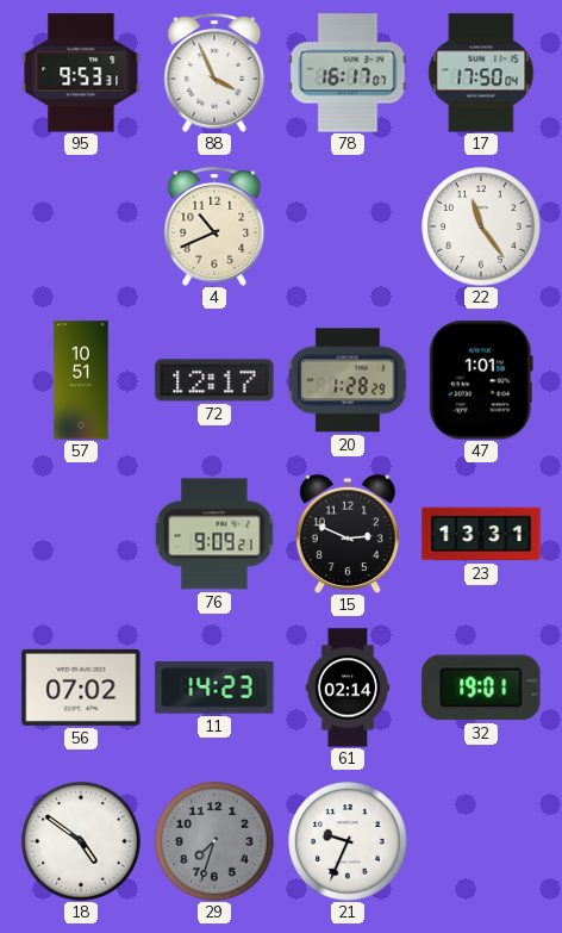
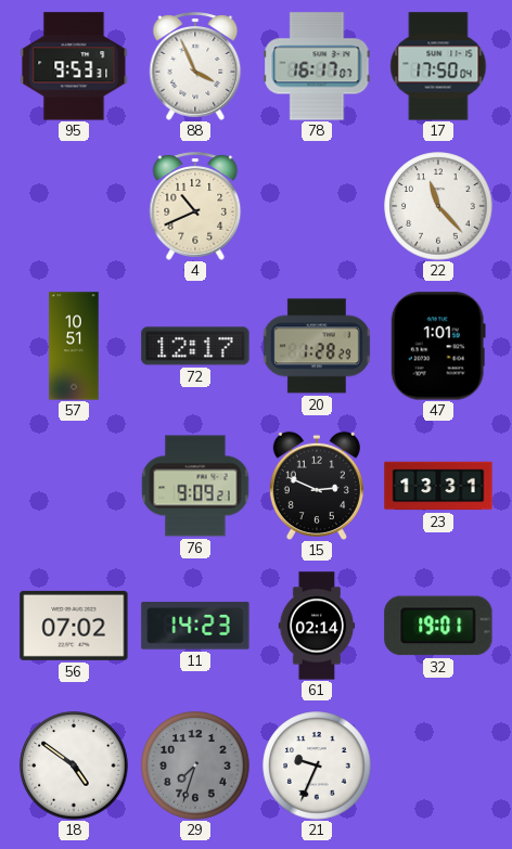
22: 11:24 -> 11:23 (438, 206)
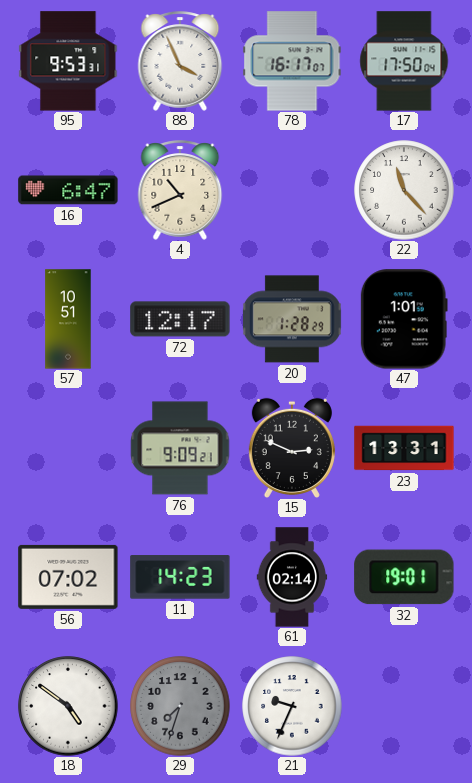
16: none -> 6:47 (68, 190)
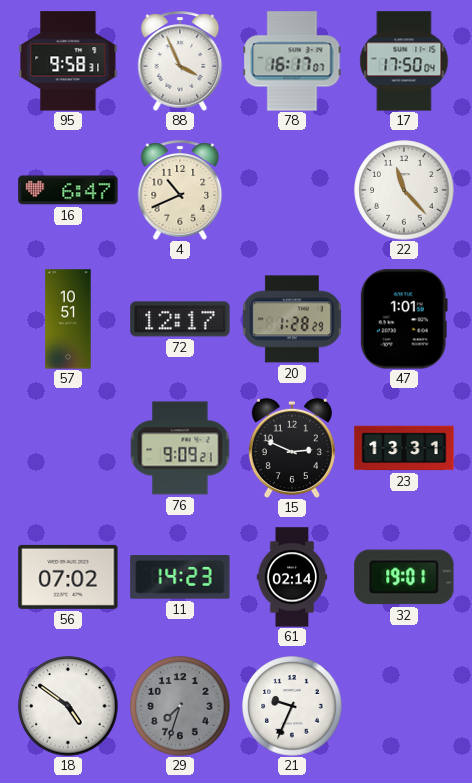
95: 9:53 -> 9:58 (68, 61)
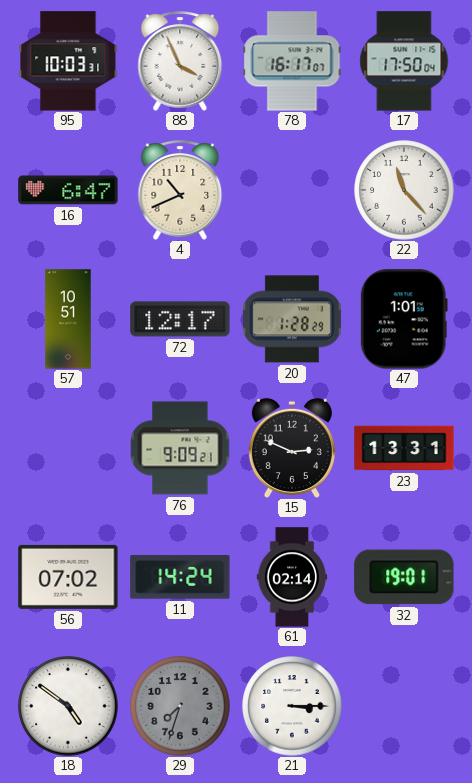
95: 9:58 -> 10:03 (68, 61)
11: 14:23 -> 14:24 (180, 577)
21: 9:34 -> 3:15 (292, 706)
